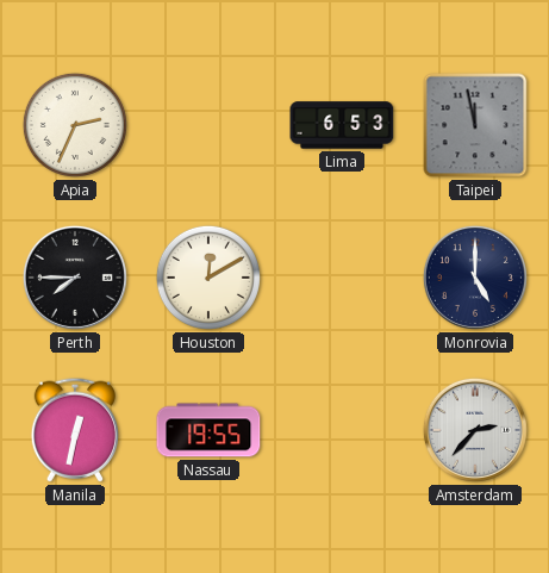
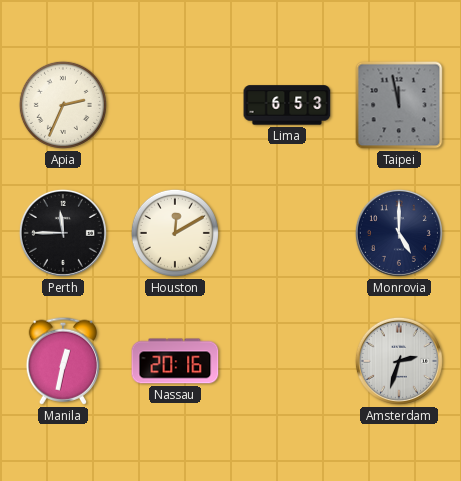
Perth: 7:45 -> 11:45 (63, 233)
Nassau: 19:55 -> 20:16 (175, 361)
Amsterdam: 2:37 -> 2:33 (399, 361)
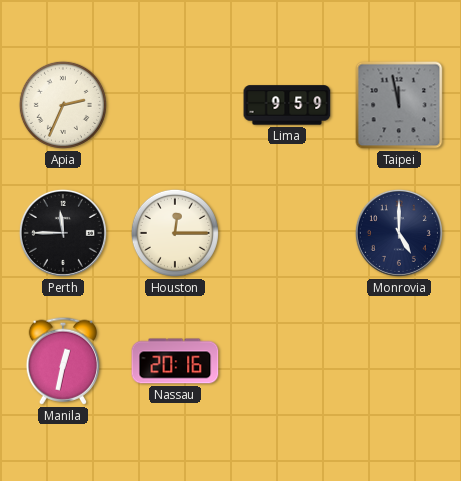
Lima: 6:53 -> 9:59 (287, 105)
Houston: 12:10 -> 12:15 (175, 233)
Amsterdam: 2:33 -> none (399, 361)
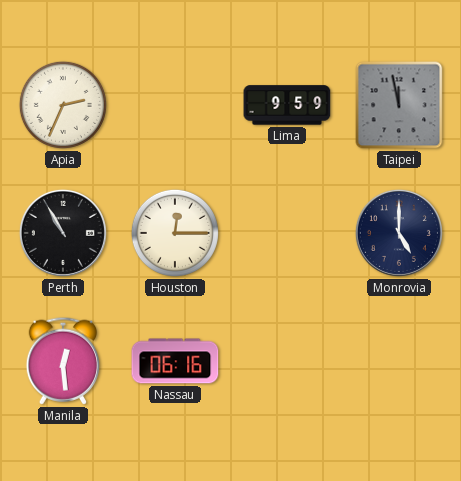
Perth: 11:45 -> 10:55 (63, 233)
Manila: 12:32 -> 12:29 (63, 361)
Nassau: 20:16 -> 06:16 (175, 361)
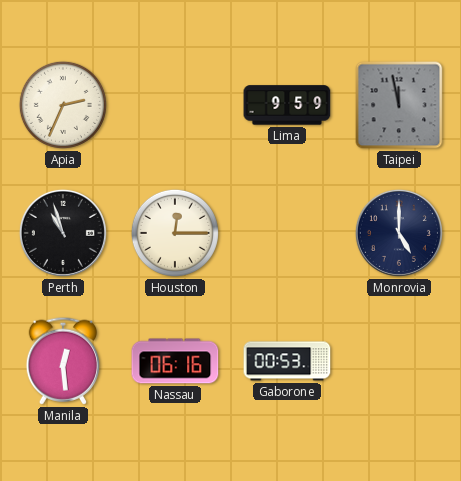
Perth: 10:55 -> 10:57 (63, 233)
Gaborone: none -> 00:53 (287, 361)
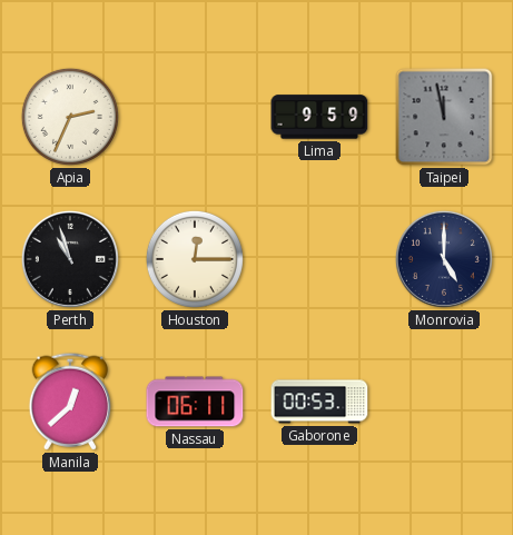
Manila: 12:29 -> 12:38 (70, 402)
Nassau: 06:16 -> 06:11 (195, 402)
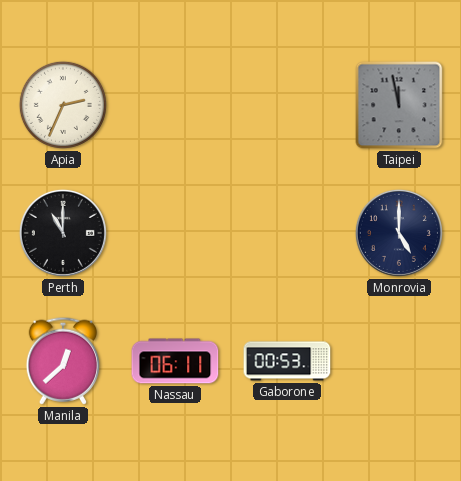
Lima: 9:59 -> none (319, 117)
Perth: 10:57 -> 11:00 (63, 233)
Houston: 12:15 -> none (195, 259)
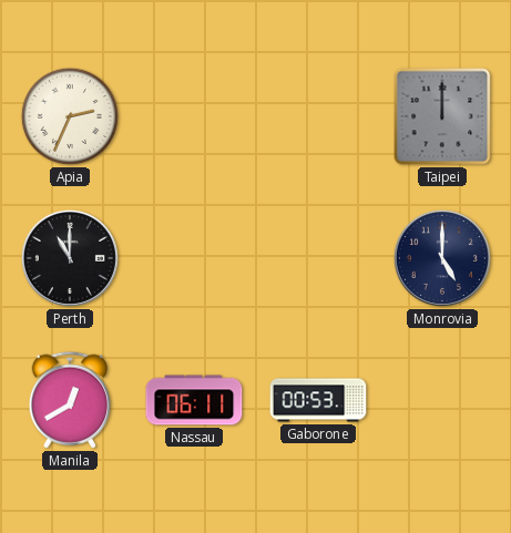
Taipei: 11:58 -> 12:00 (442, 116)
Manila: 12:38 -> 12:40 (70, 400)
